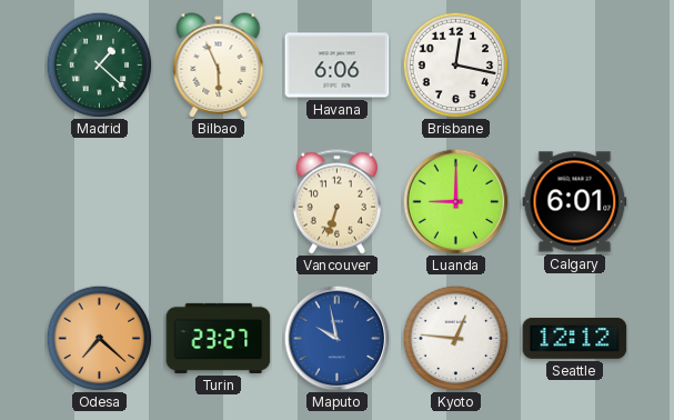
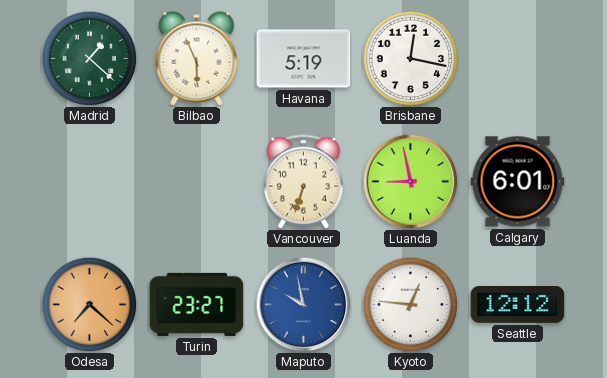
Havana: 6:06 -> 5:19 (304, 59)
Luanda: 9:00 -> 8:58 (410, 181)
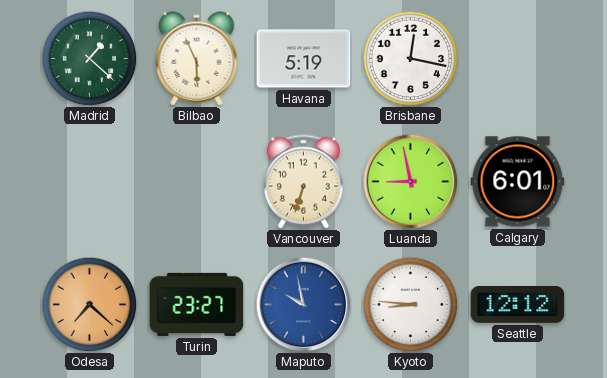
Kyoto: 12:46 -> 8:46 (410, 304)
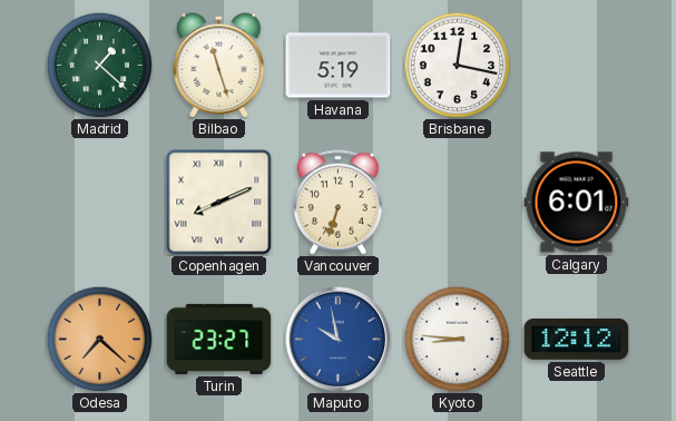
Bilbao: 5:56 -> 11:27 (219, 66)
Copenhagen: none -> 8:11 (219, 203)
Luanda: 8:58 -> none (410, 181)
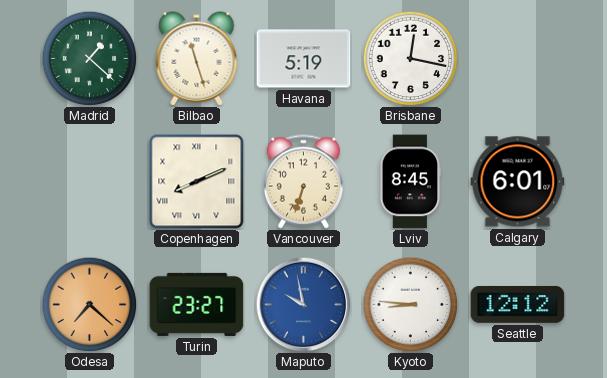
Lviv: none -> 8:45 (410, 182)
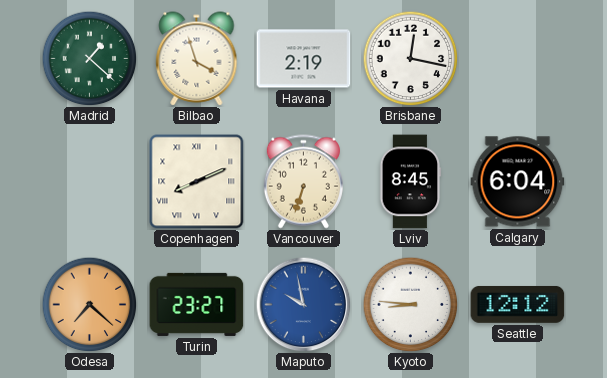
Bilbao: 11:27 -> 3:57 (197, 59)
Havana: 5:19 -> 2:19 (304, 59)
Calgary: 6:01 -> 6:04 (518, 182)
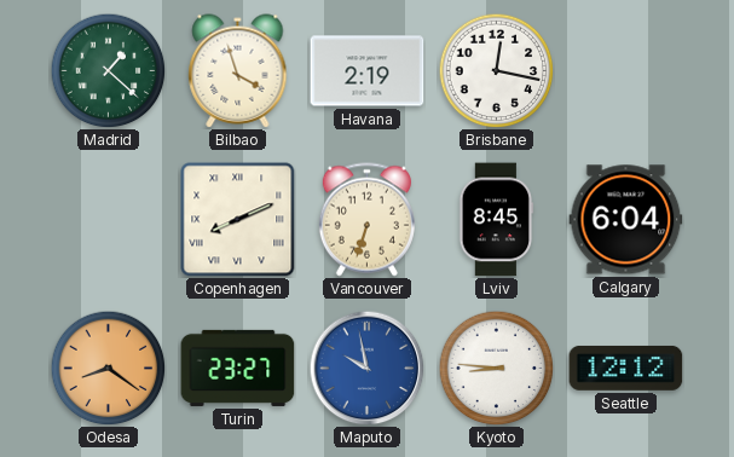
Odesa: 7:22 -> 8:21 (108, 368)
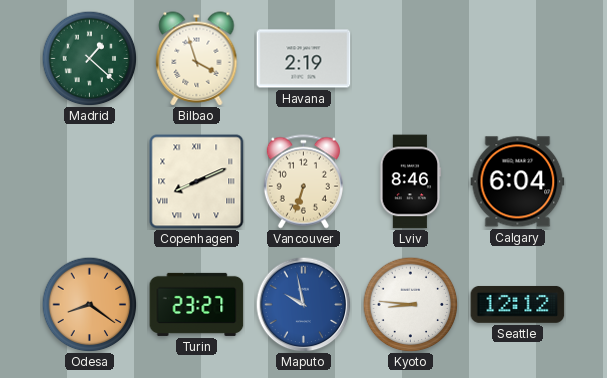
Brisbane: 12:17 -> none (496, 70)
Lviv: 8:45 -> 8:46 (410, 182)
